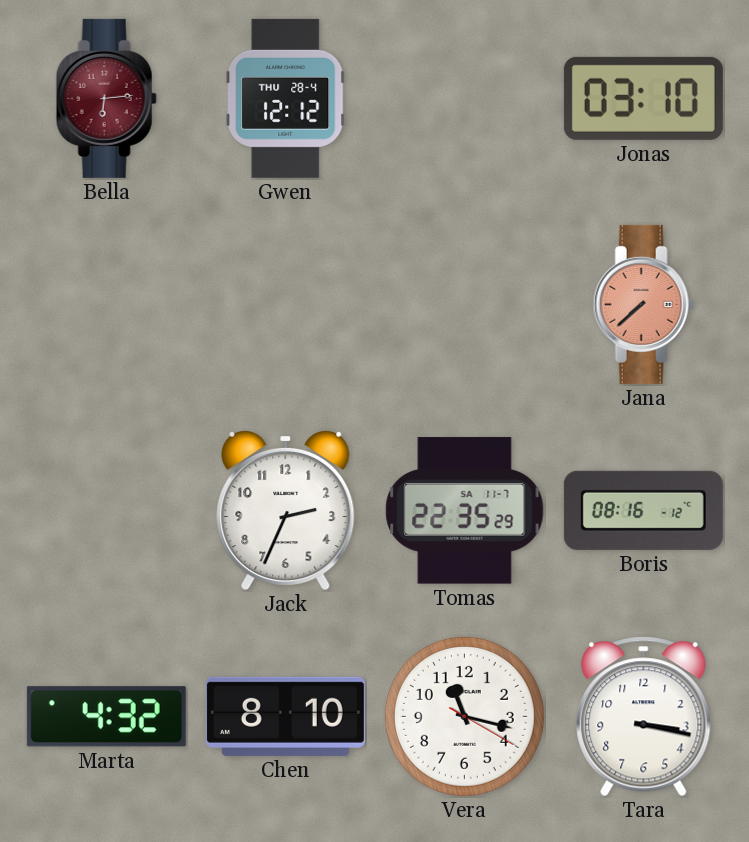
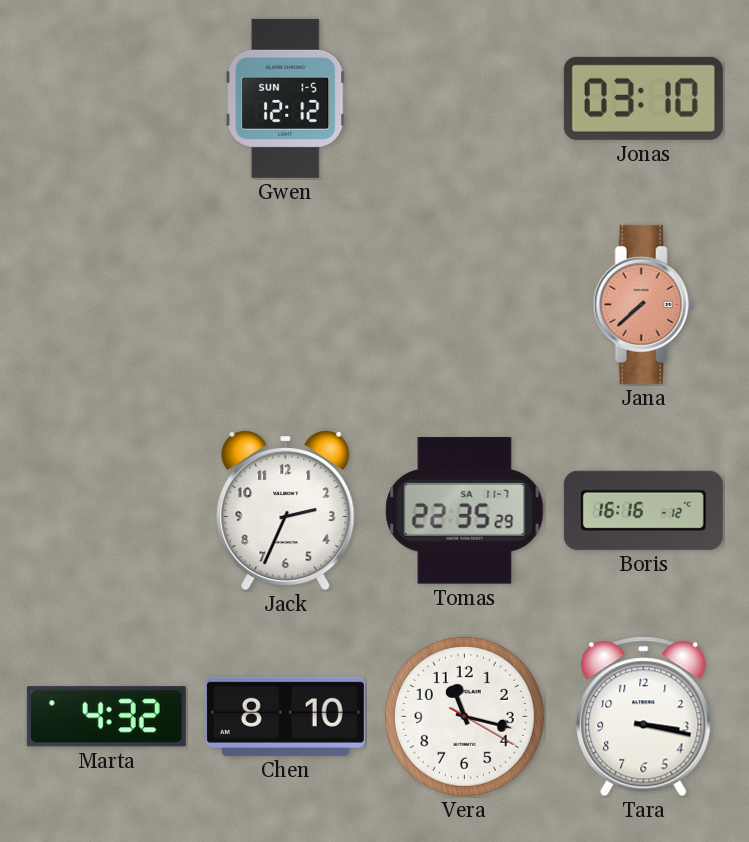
Bella: 6:14 -> none (106, 98)
Gwen date: THU 28-4 -> SUN 1-5 (286, 98)
Boris: 08:16 -> 16:16 (643, 510)
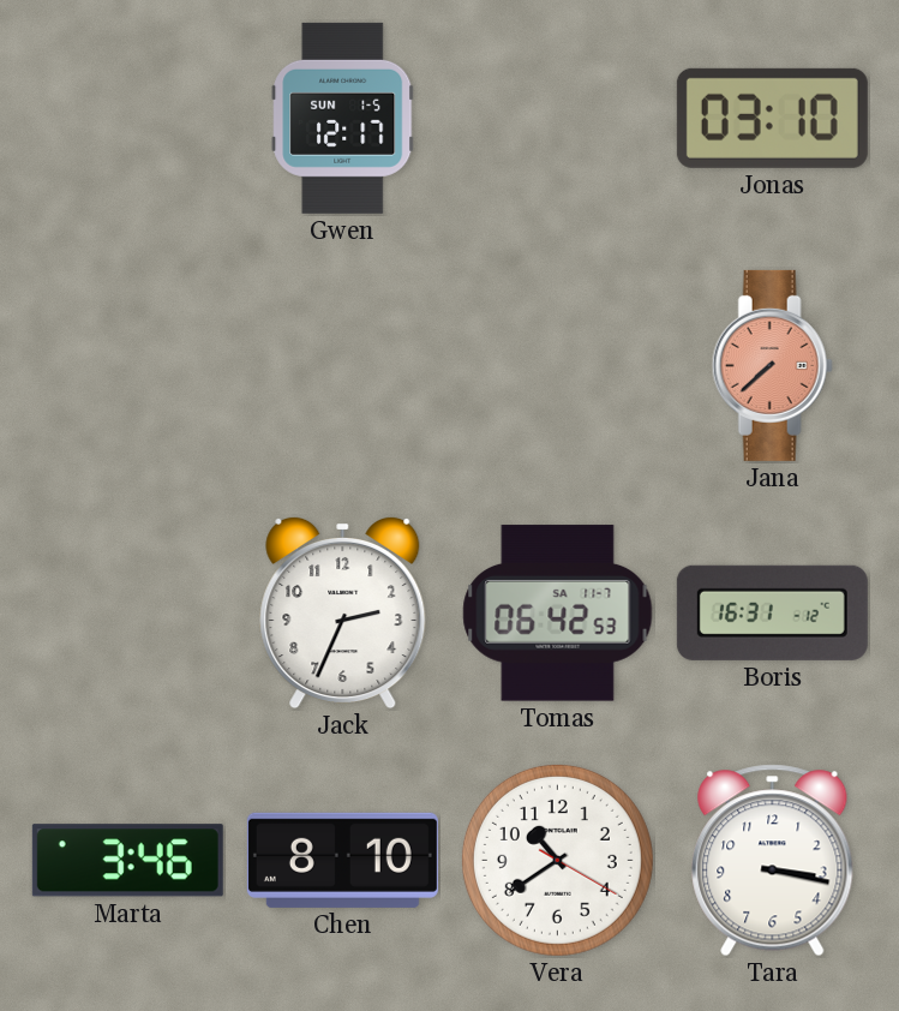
Gwen: 12:12 -> 12:17 (343, 118)
Tomas: 22:35 -> 06:42 (558, 614)
Boris: 16:16 -> 16:31 (772, 612)
Marta: 4:32 -> 3:46 (127, 861)
Vera: 11:17 -> 10:39 (557, 860)
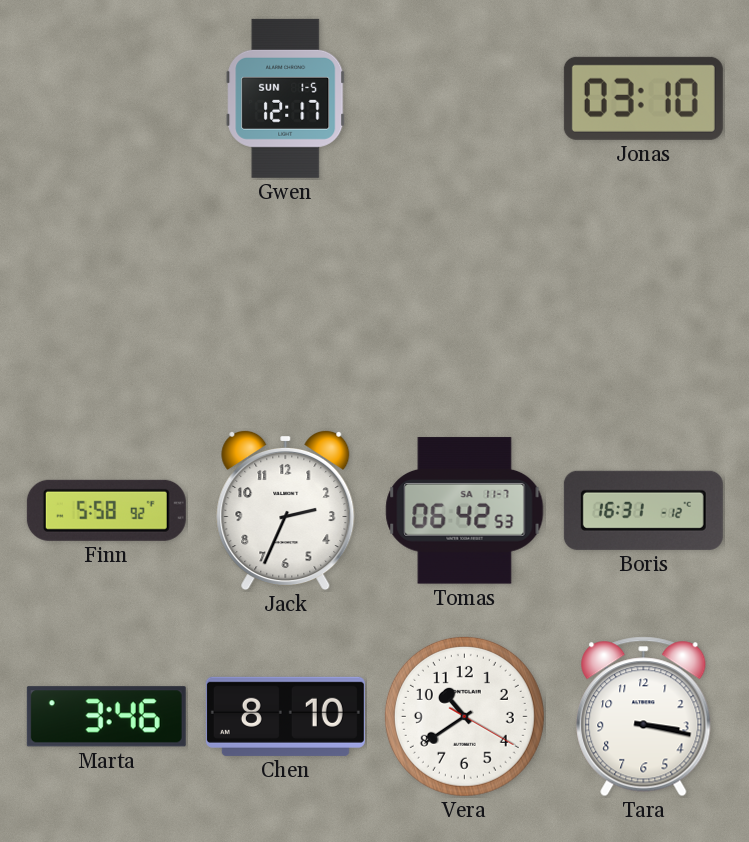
Jana: 7:38 -> none (772, 365)
Finn: none -> 5:58 (106, 510)
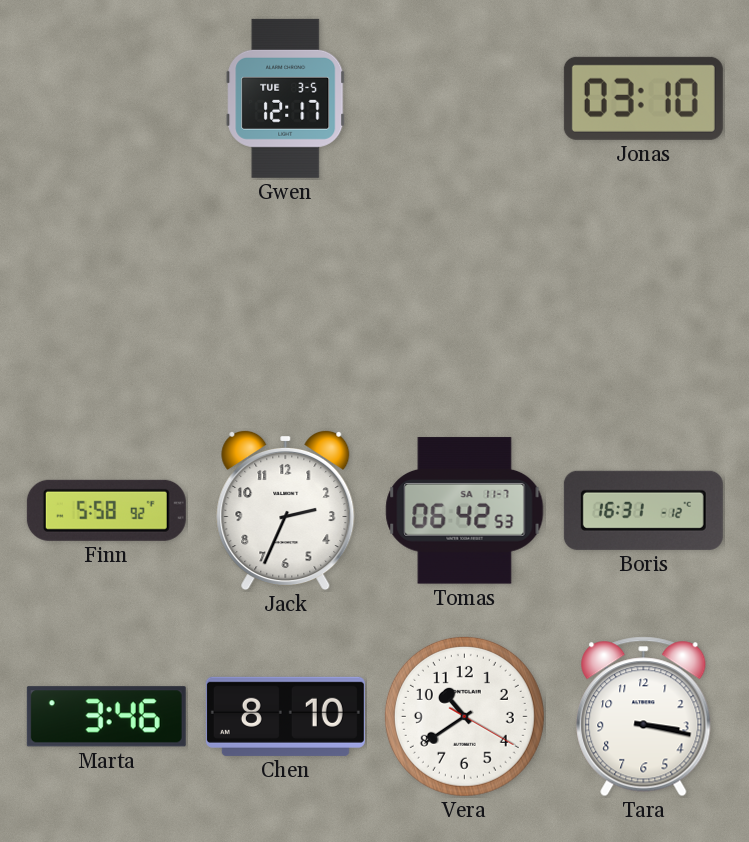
Gwen date: SUN 1-5 -> TUE 3-5 (286, 98)
